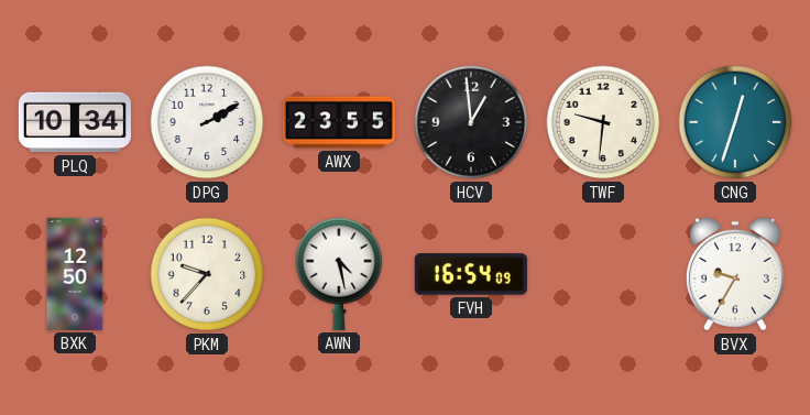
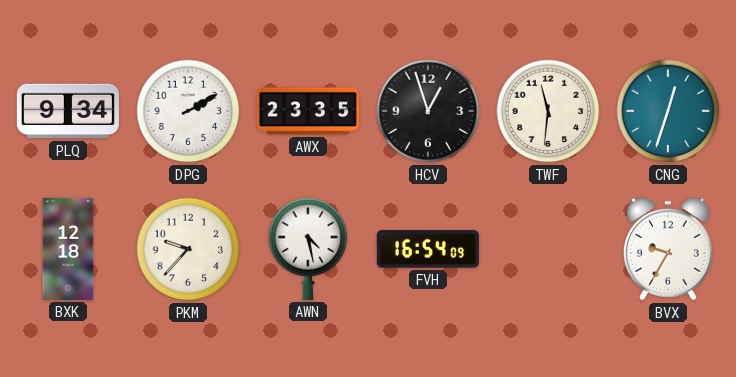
PLQ: 10:34 -> 9:34 (68, 111)
AWX: 23:55 -> 23:35 (308, 111)
HCV: 12:59 -> 12:57 (428, 111)
TWF: 9:31 -> 11:31 (548, 111)
BXK: 12:50 -> 12:18 (68, 249)
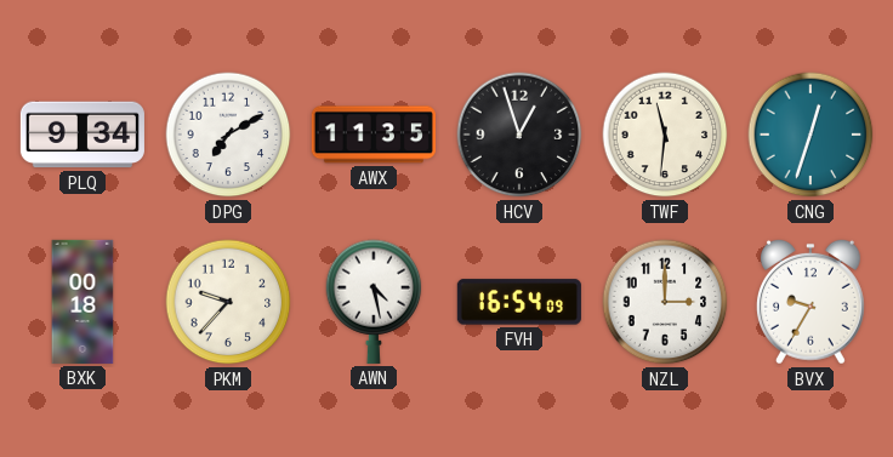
DPG: 2:10 -> 7:10 (228, 135)
AWX: 23:35 -> 11:35 (374, 135)
BXK: 12:18 -> 00:18 (83, 302)
NZL: none -> 3:00 (665, 302)
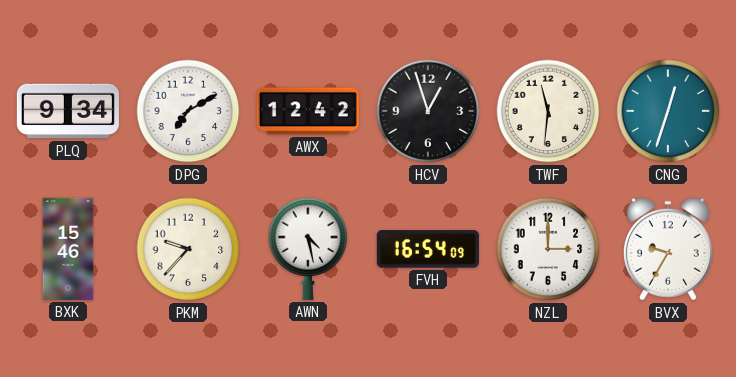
AWX: 11:35 -> 12:42 (308, 111)
BXK: 00:18 -> 15:46 (68, 249)
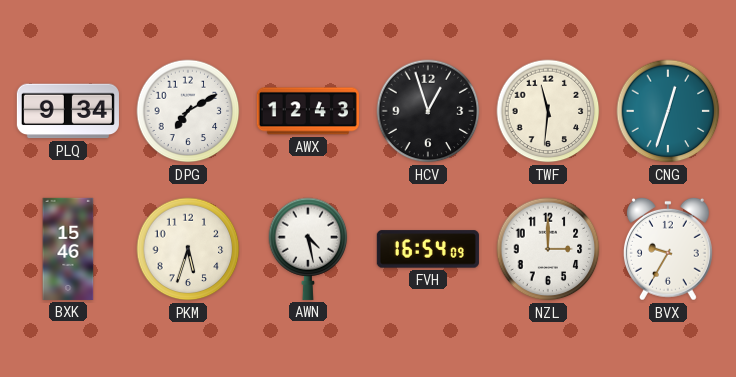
AWX: 12:42 -> 12:43 (308, 111)
PKM: 9:37 -> 5:33 (188, 249)
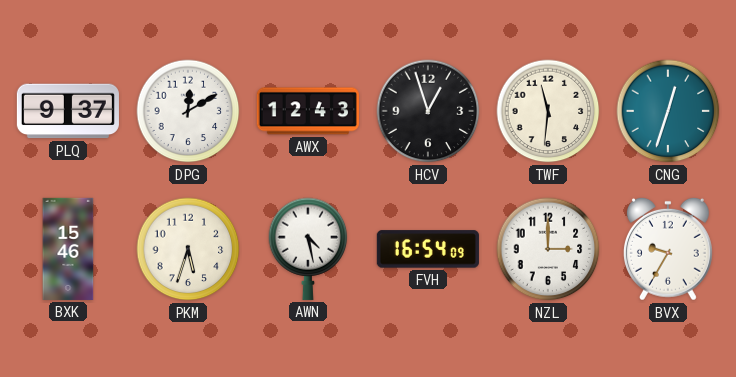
PLQ: 9:34 -> 9:37 (68, 111)
DPG: 7:10 -> 12:10 (188, 111)
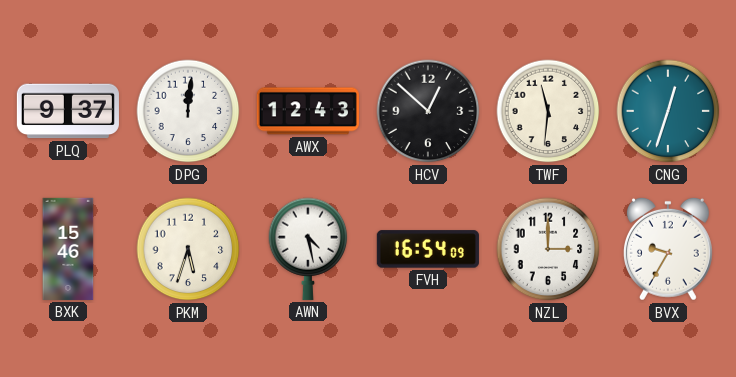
DPG: 12:10 -> 12:01 (188, 111)
HCV: 12:57 -> 12:52 (428, 111)
